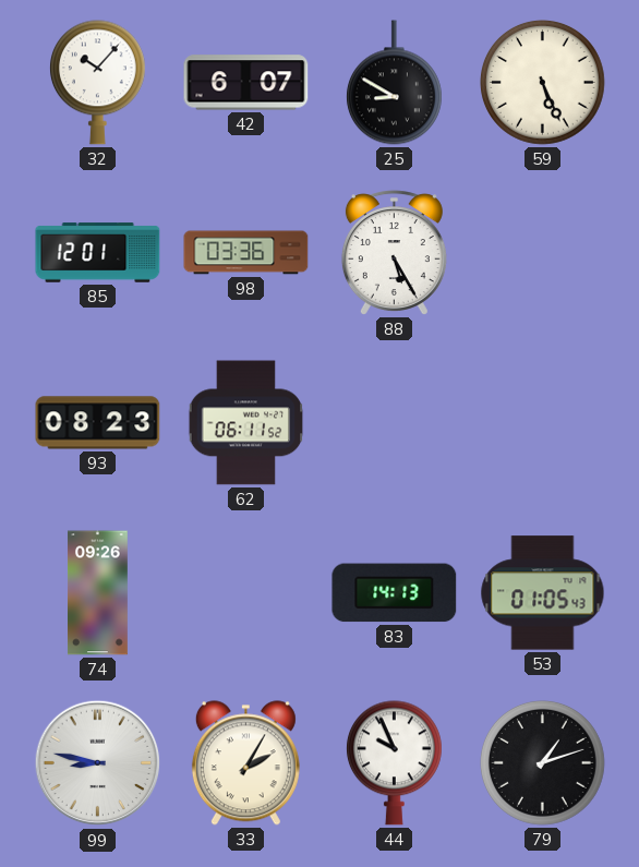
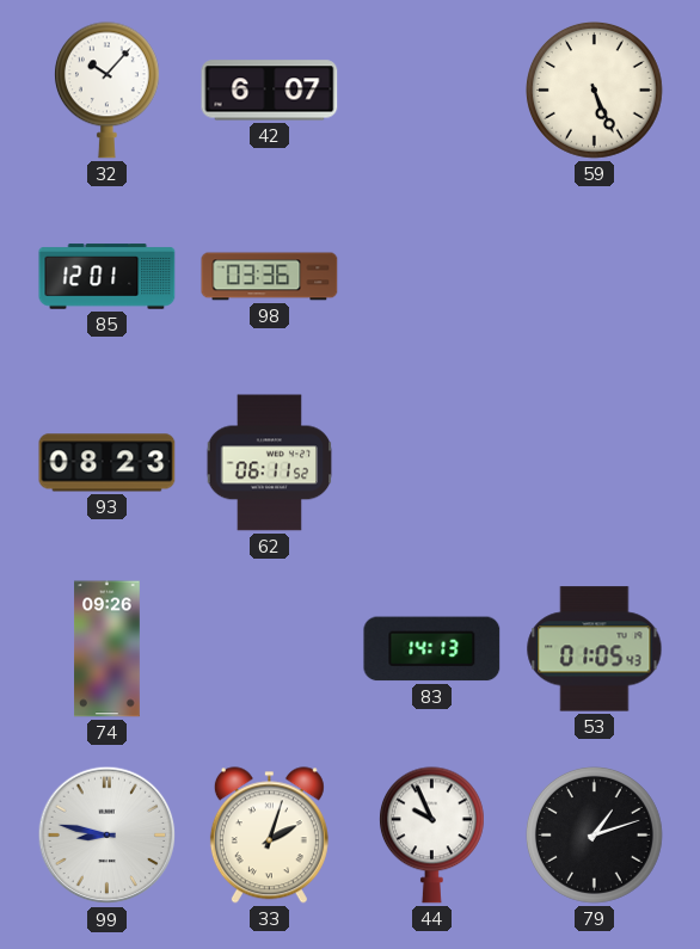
25: 8:50 -> none (394, 83)
88: 5:25 -> none (394, 253)
33: 2:05 -> 2:03 (269, 836)
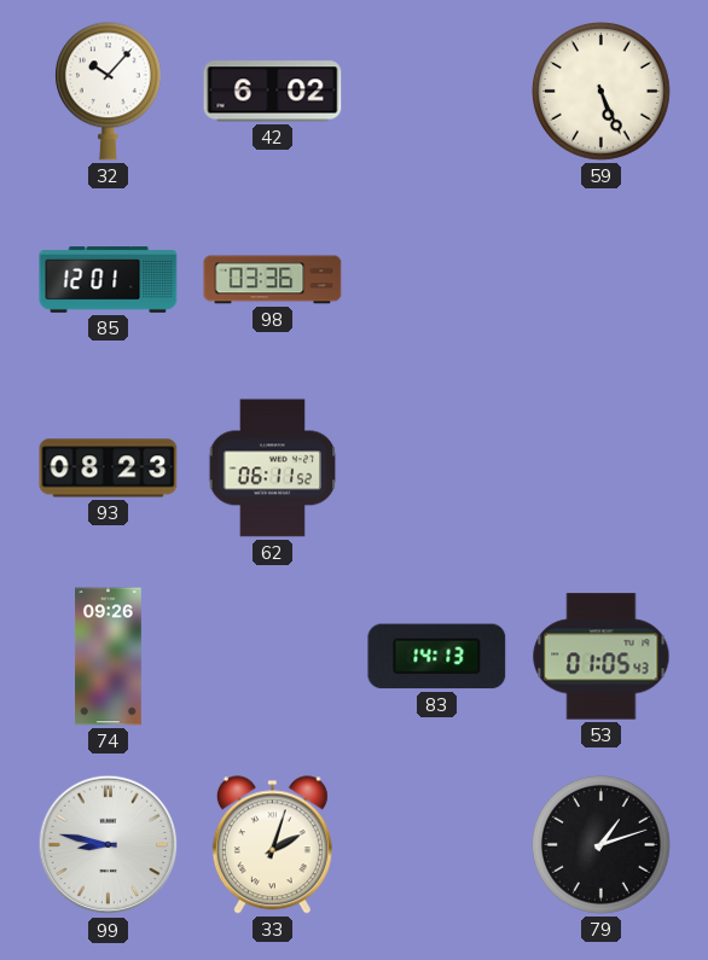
42: 6:07 -> 6:02 (273, 92)
44: 9:56 -> none (431, 836)
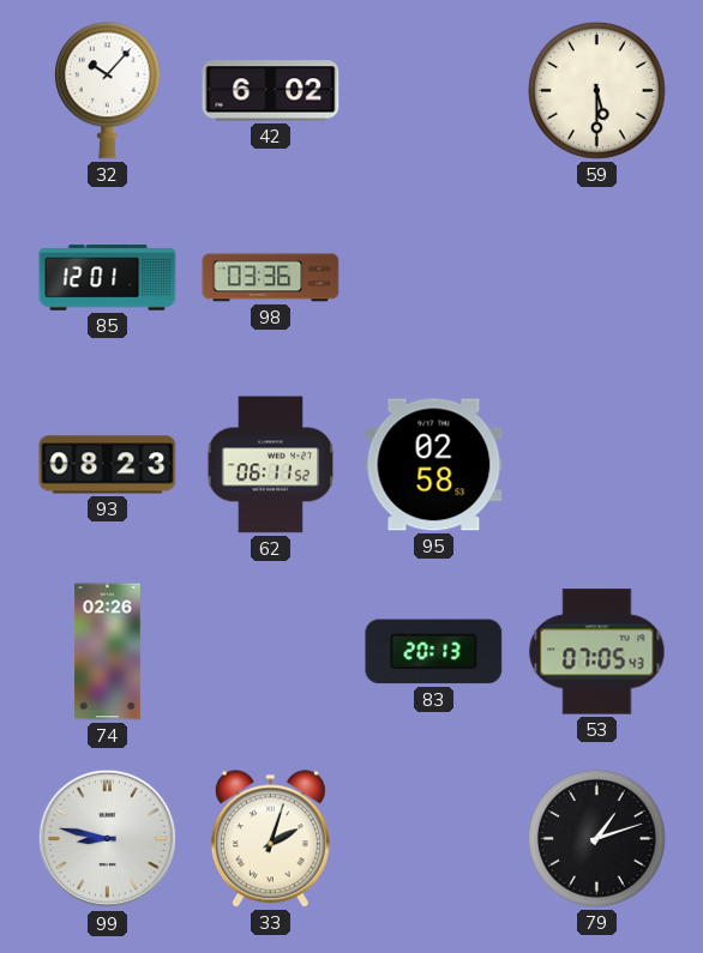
59: 5:26 -> 5:30 (596, 90)
95: none -> 02:58 (434, 465)
74: 09:26 -> 02:26 (108, 652)
83: 14:13 -> 20:13 (434, 652)
53: 01:05 -> 07:05 (597, 652)
